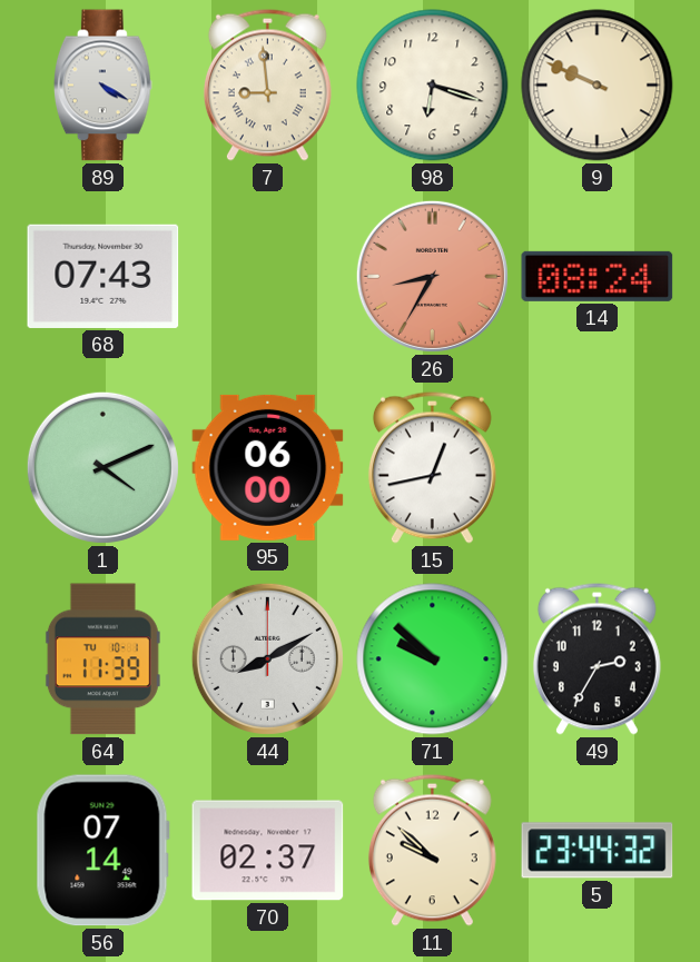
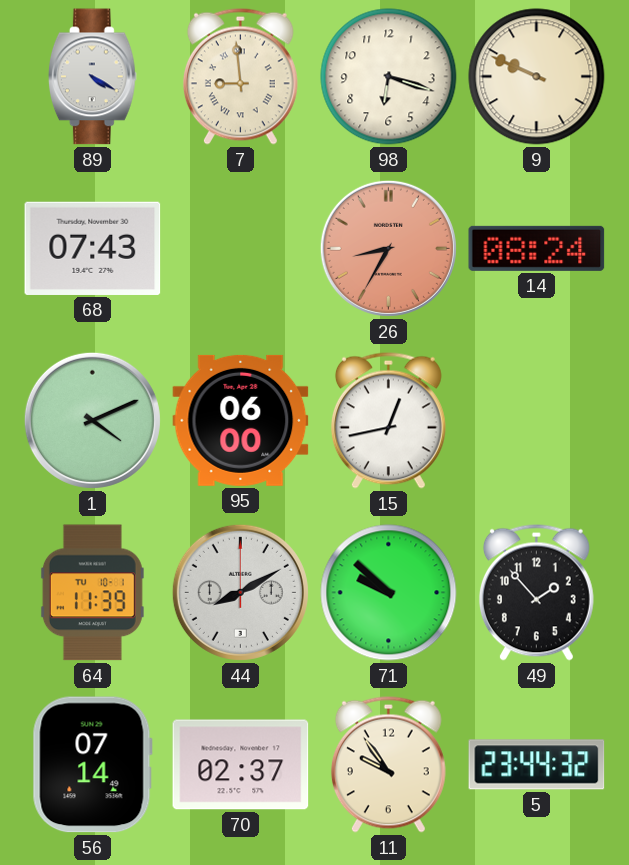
49: 2:35 -> 1:53 (536, 592)
11: 9:52 -> 9:54 (388, 764)
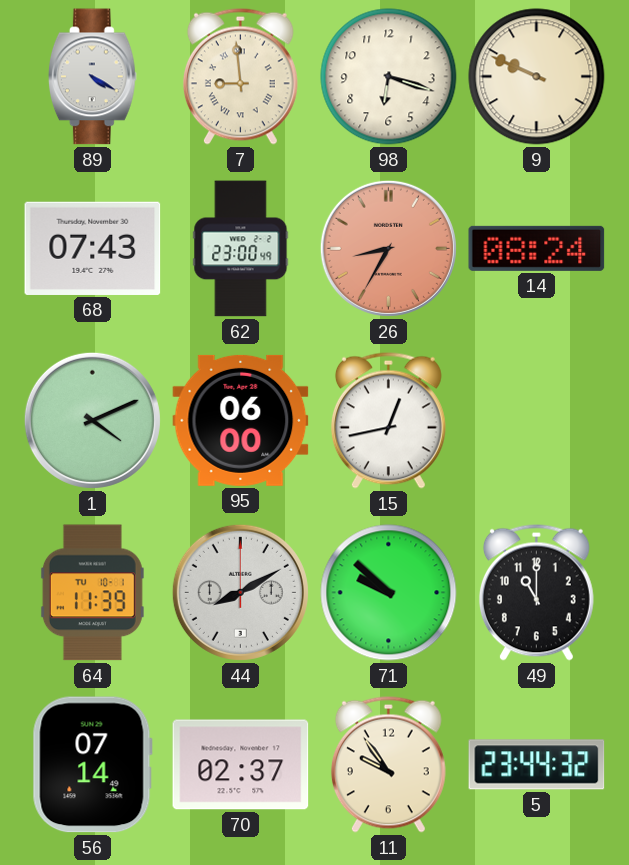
62: none -> 23:00 (241, 249)
49: 1:53 -> 11:00 (536, 592)
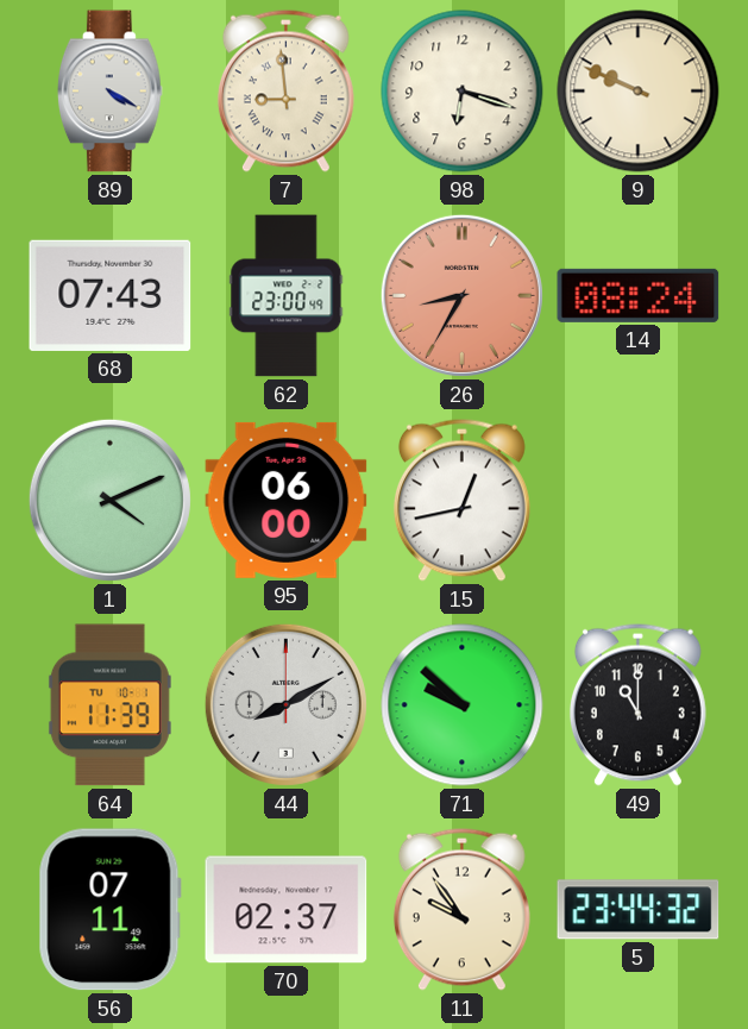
56: 07:14 -> 07:11 (109, 910)
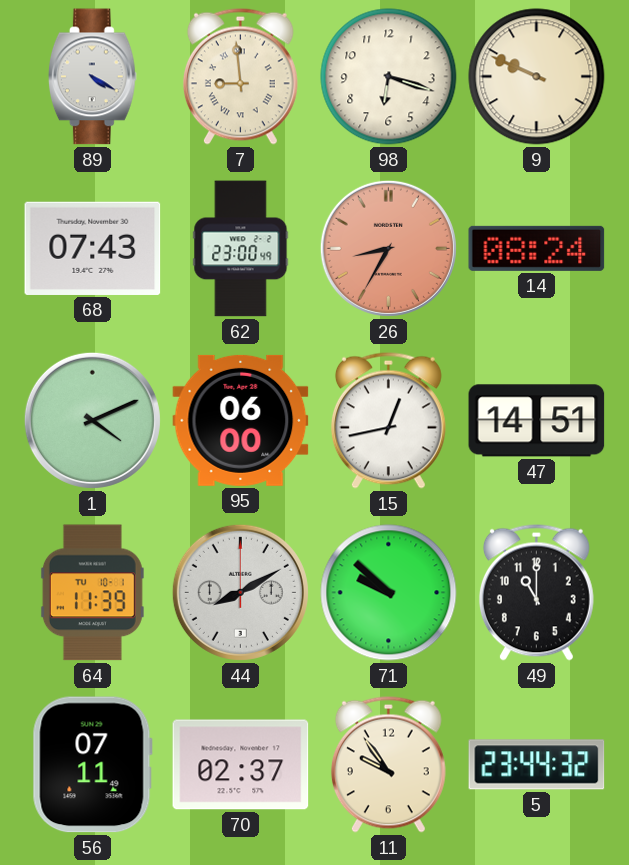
47: none -> 14:51 (537, 421)
